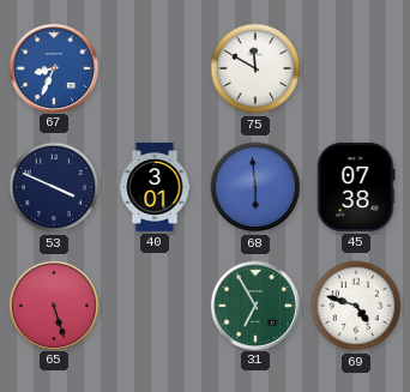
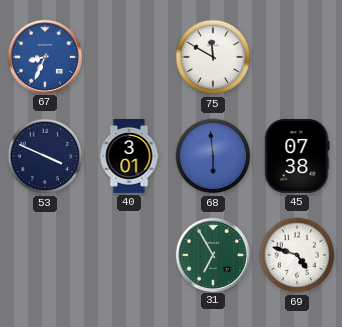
65: 5:27 -> none (53, 304)
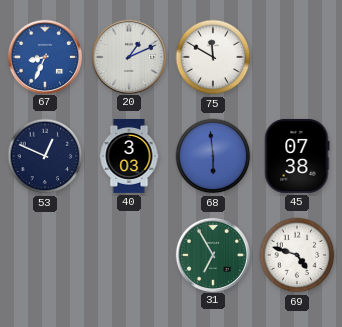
20: none -> 1:11 (128, 56)
53: 3:49 -> 12:49 (45, 156)
40: 3:01 -> 3:03 (129, 157)
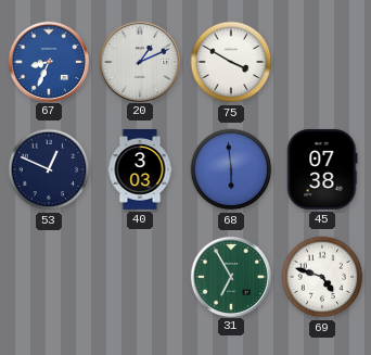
75: 11:50 -> 3:50 (231, 62)
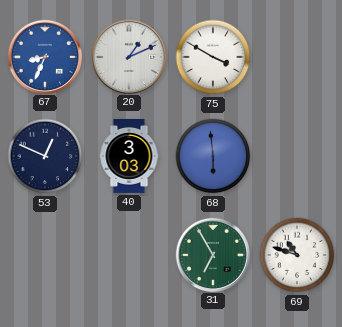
45: 07:38 -> none (322, 169)
69: 4:48 -> 10:48 (297, 255)
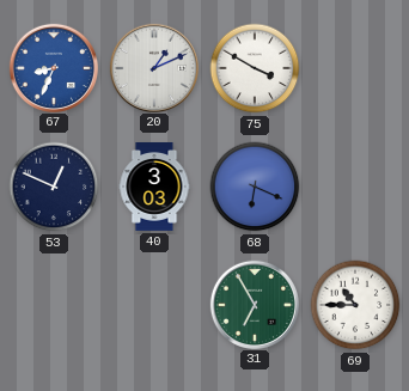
68: 5:59 -> 6:19 (255, 187)
69: 10:48 -> 10:45 (355, 305)
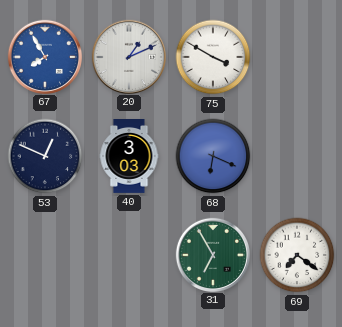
67: 8:34 -> 7:55 (44, 56)
69: 10:45 -> 7:21 (297, 255)
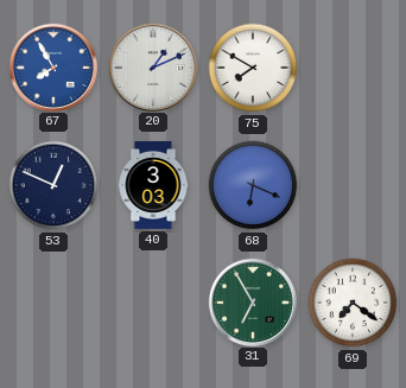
75: 3:50 -> 7:50 (253, 68)
